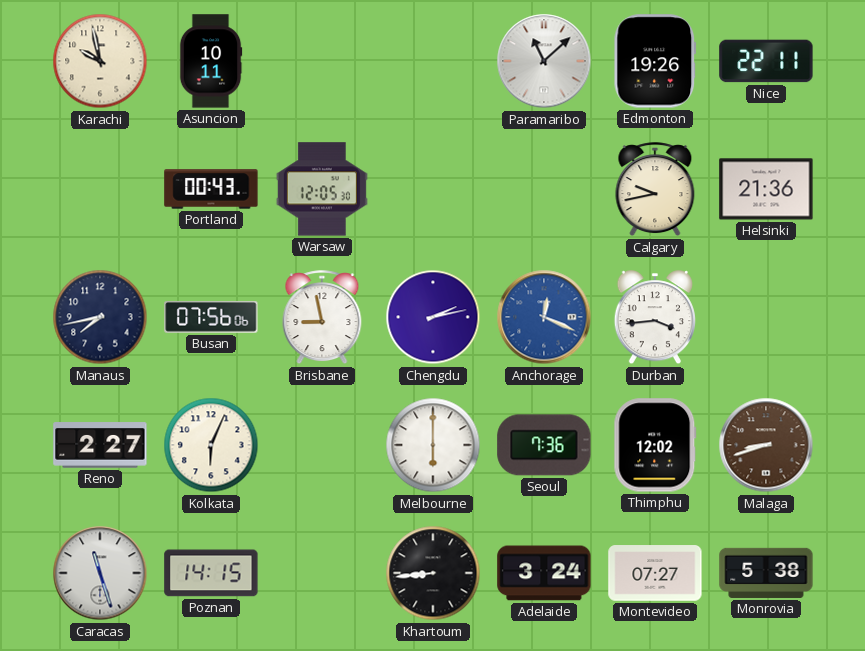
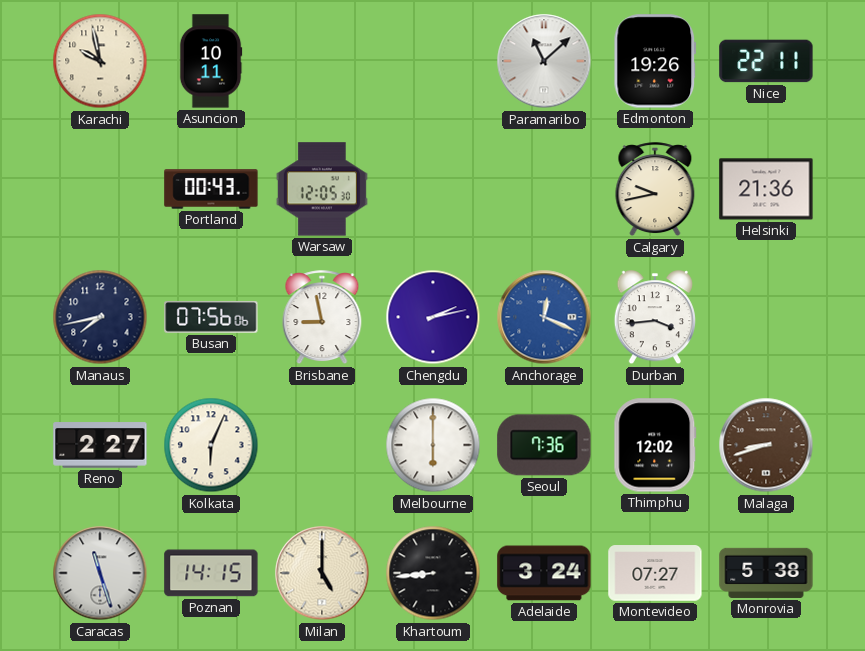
Milan: none -> 5:00 (322, 573)
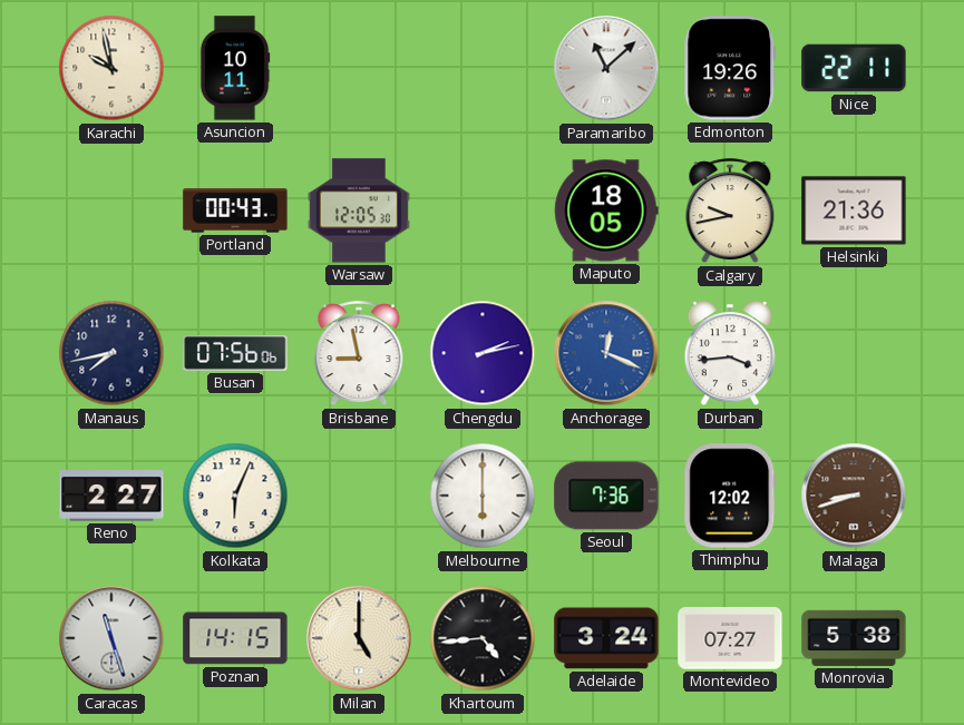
Maputo: none -> 18:05 (606, 210)
Khartoum: 8:44 -> 4:44 (483, 638)
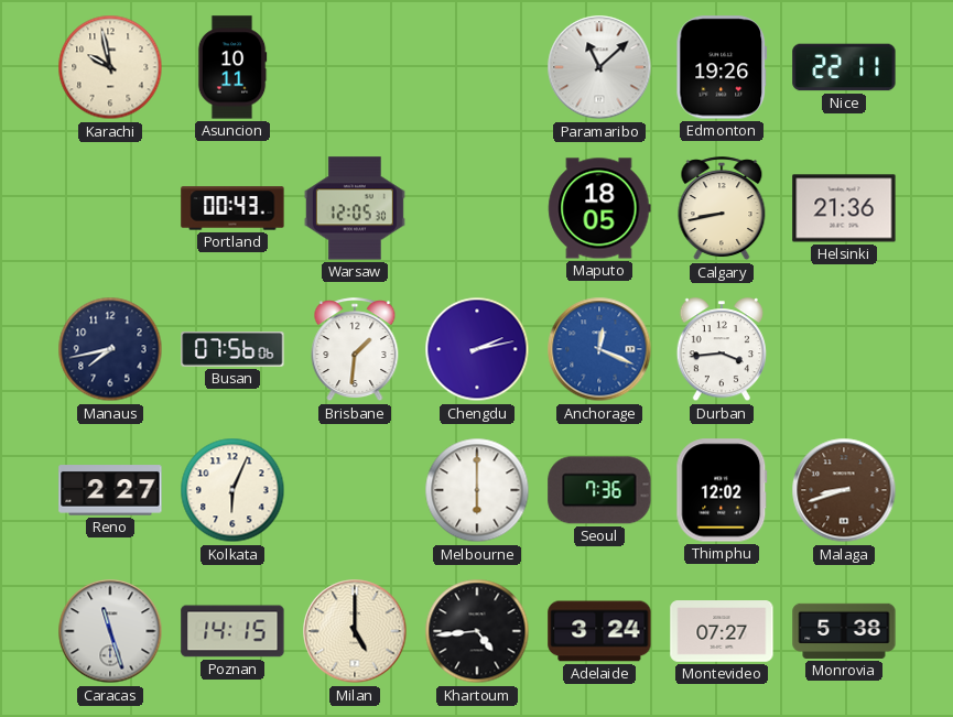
Calgary: 9:43 -> 8:43 (722, 209)
Brisbane: 8:58 -> 1:31 (355, 350)
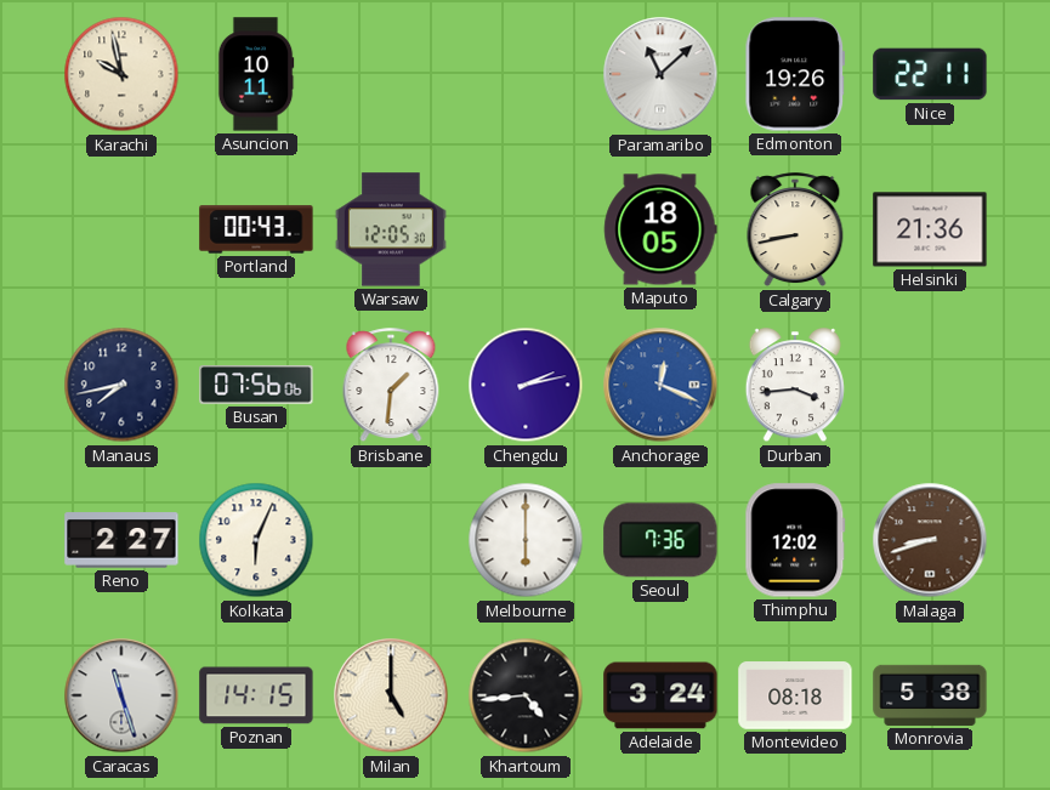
Montevideo: 07:27 -> 08:18 (795, 695)
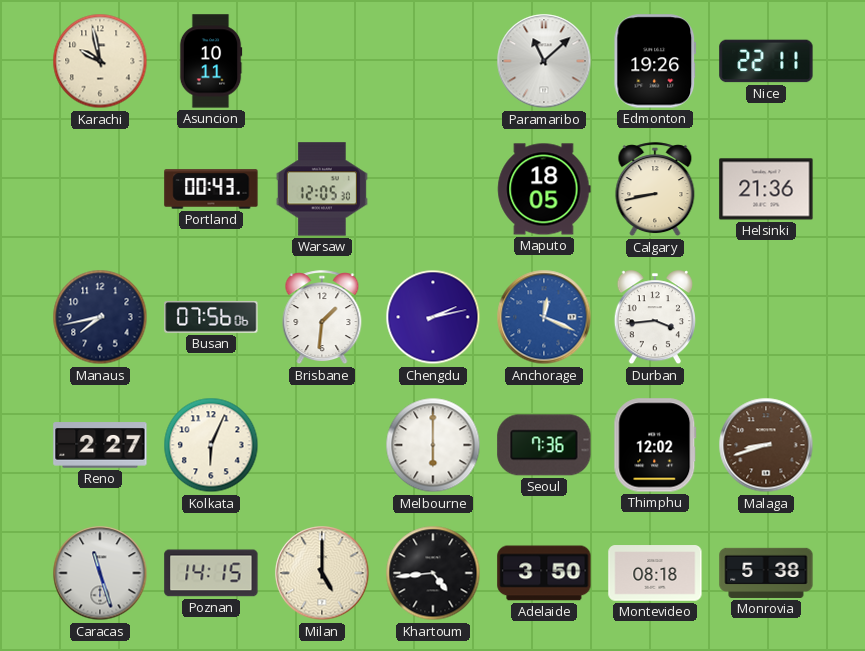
Adelaide: 3:24 -> 3:50 (544, 573)
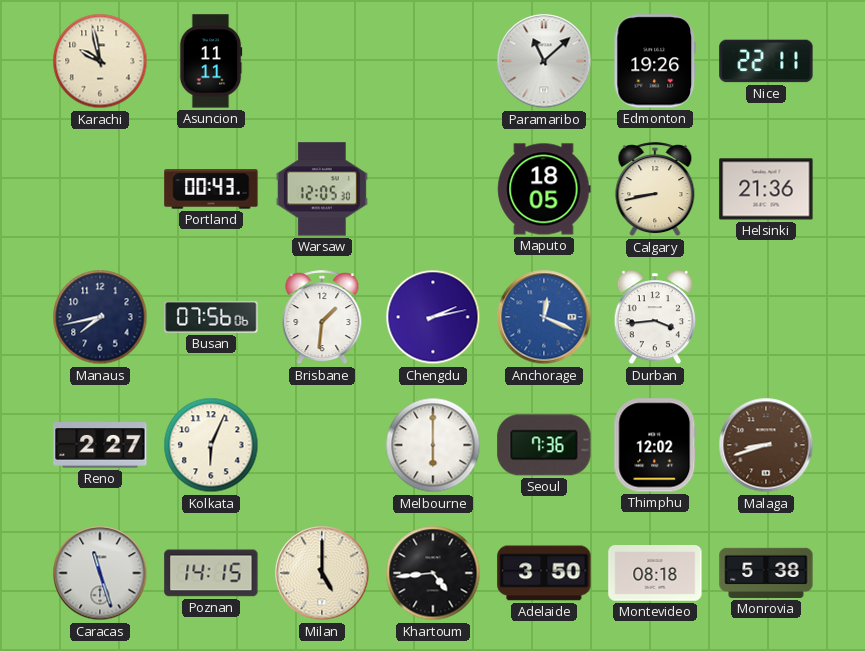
Asuncion: 10:11 -> 11:11 (211, 61)
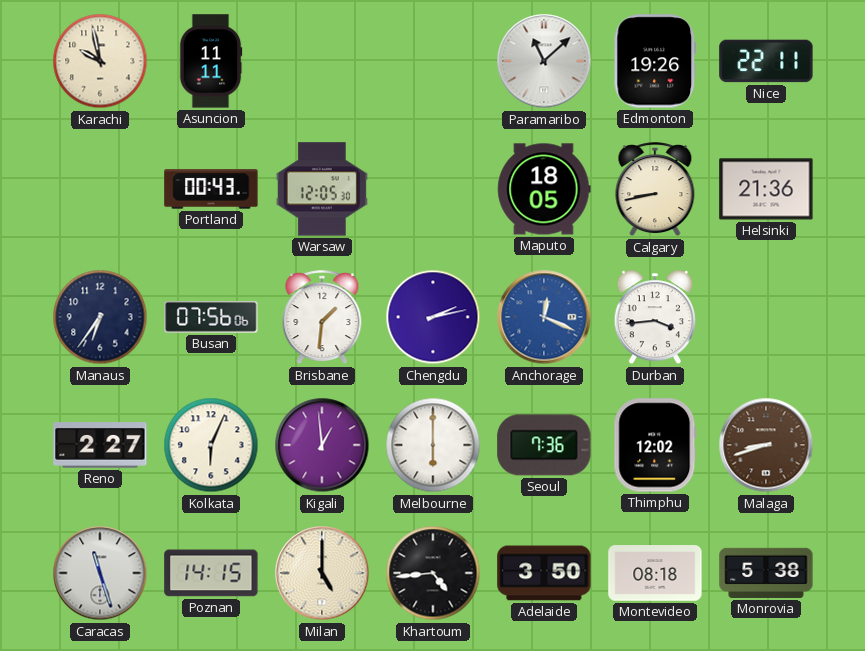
Manaus: 7:43 -> 6:36 (100, 317)
Kigali: none -> 12:59 (322, 445)
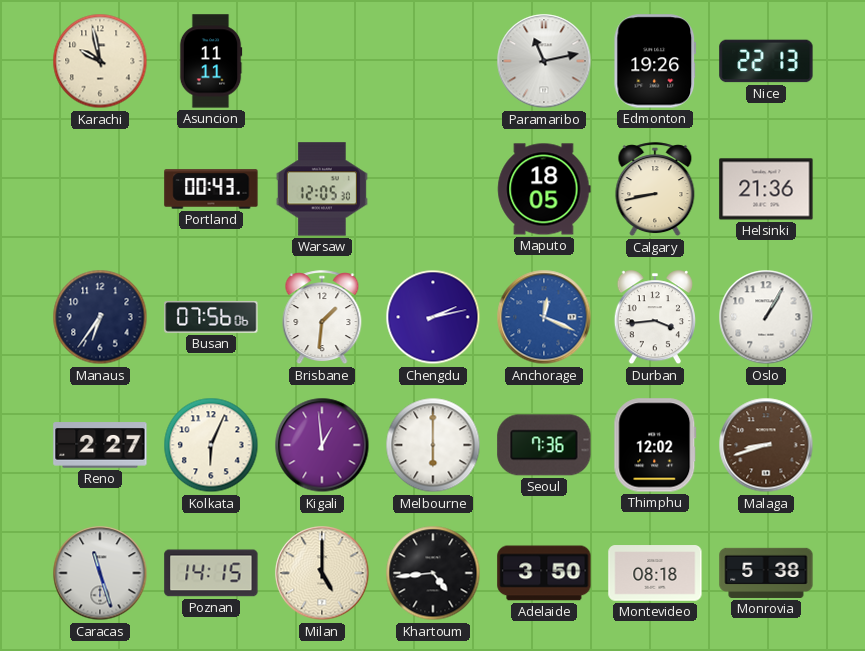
Paramaribo: 11:08 -> 11:13 (544, 61)
Nice: 22:11 -> 22:13 (766, 61)
Oslo: none -> 1:05 (766, 317)
